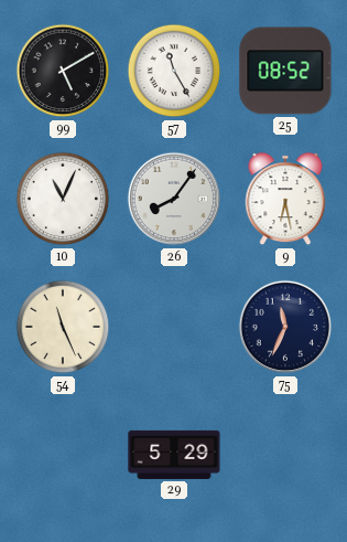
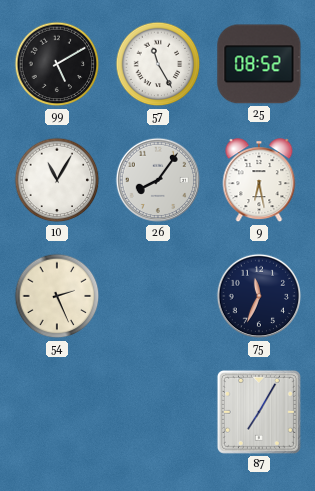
10: 11:04 -> 11:05 (57, 180)
54: 11:26 -> 2:26 (57, 296)
29: 5:29 -> none (174, 455)
87: none -> 7:05 (259, 412)
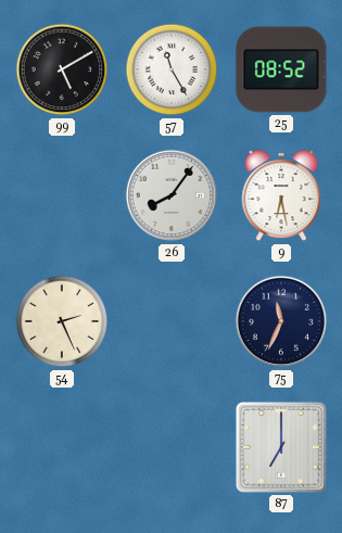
10: 11:05 -> none (57, 180)
87: 7:05 -> 7:00 (281, 447)
